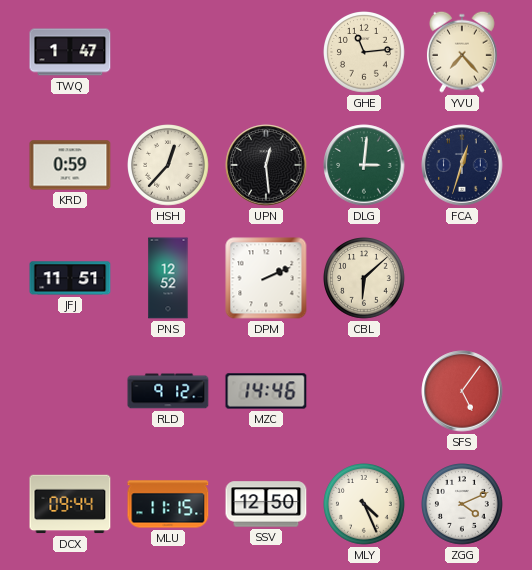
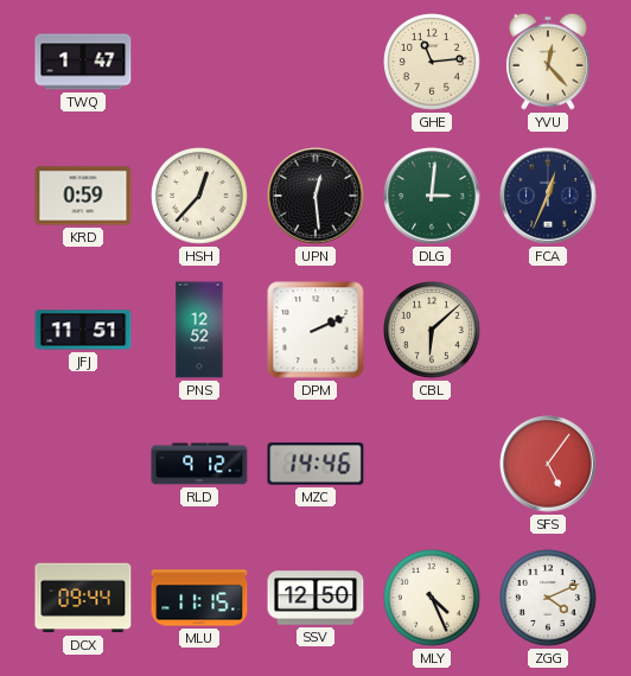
YVU: 7:23 -> 12:23 (548, 62)
FCA: 12:33 -> 12:34 (548, 196)
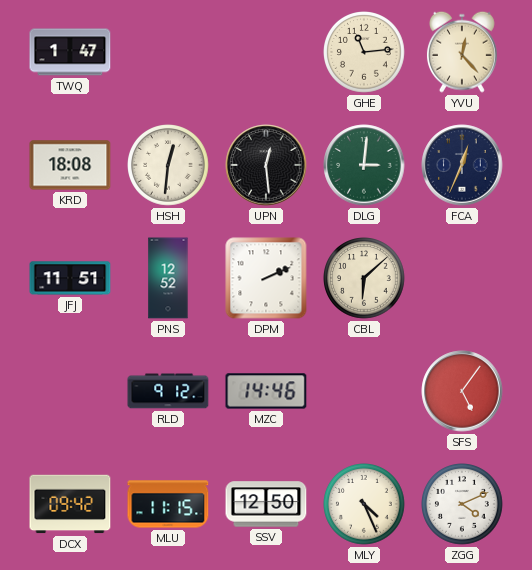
KRD: 0:59 -> 18:08 (70, 165)
HSH: 12:37 -> 12:31 (169, 166)
DCX: 09:44 -> 09:42 (70, 504)
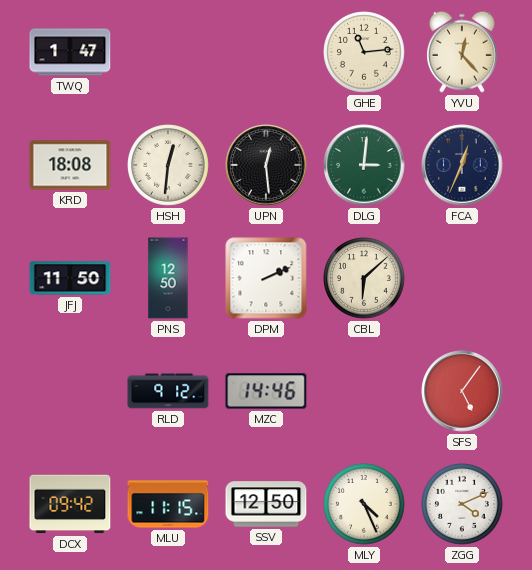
JFJ: 11:51 -> 11:50 (70, 278)
PNS: 12:52 -> 12:50 (168, 278)
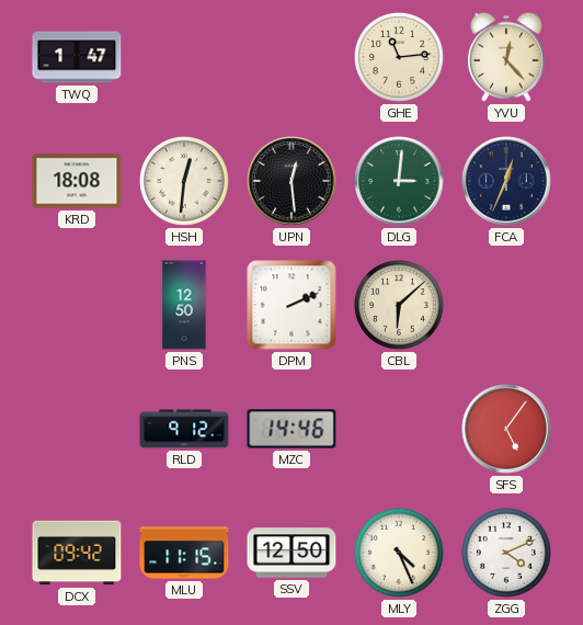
JFJ: 11:50 -> none (70, 278)
